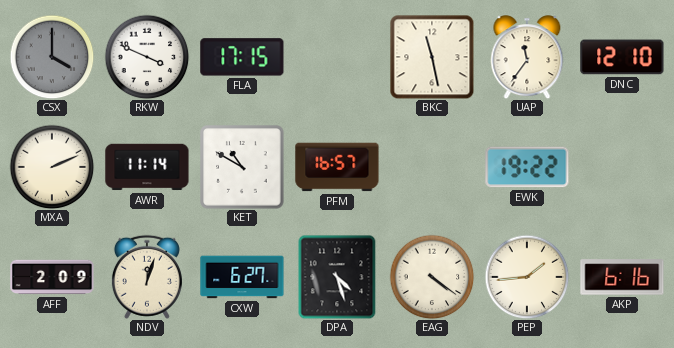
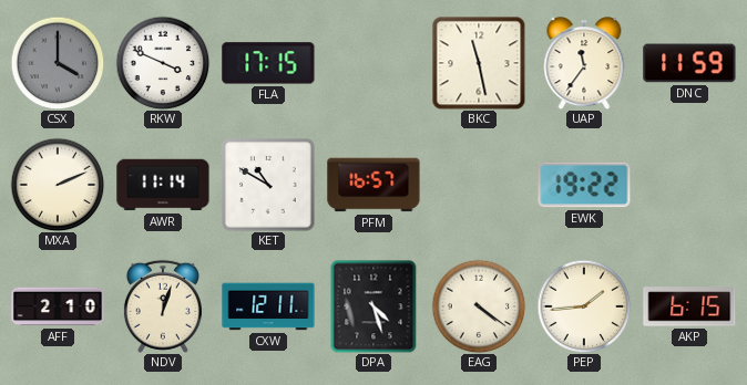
DNC: 12:10 -> 11:59 (689, 63)
AFF: 2:09 -> 2:10 (58, 306)
CXW: 6:27 -> 12:11 (268, 306)
AKP: 6:16 -> 6:15 (689, 306)
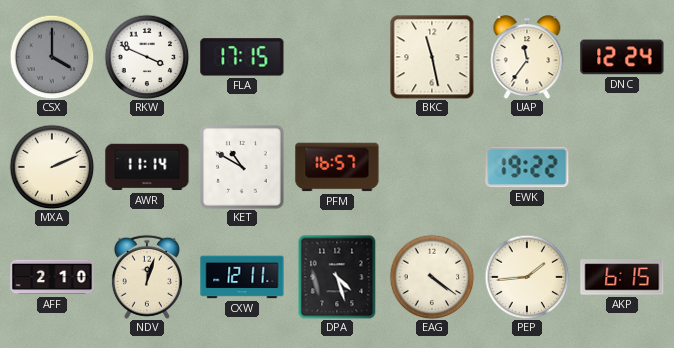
DNC: 11:59 -> 12:24 (622, 57)
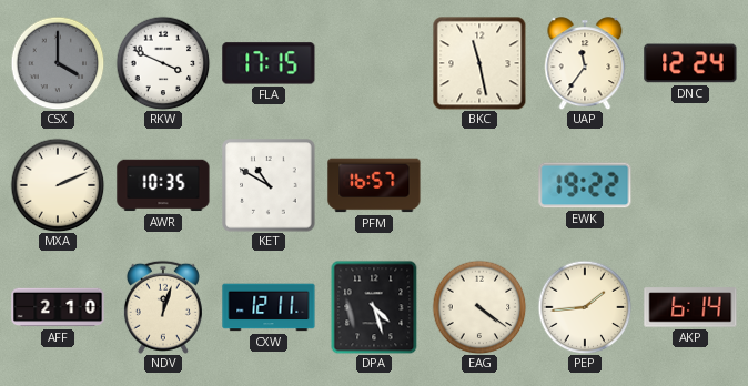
AWR: 11:14 -> 10:35 (163, 185)
AKP: 6:15 -> 6:14 (690, 307)
